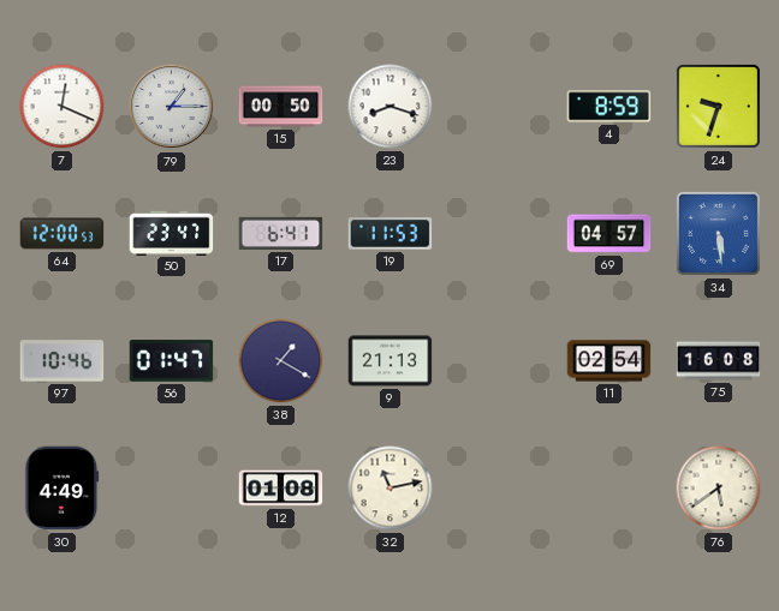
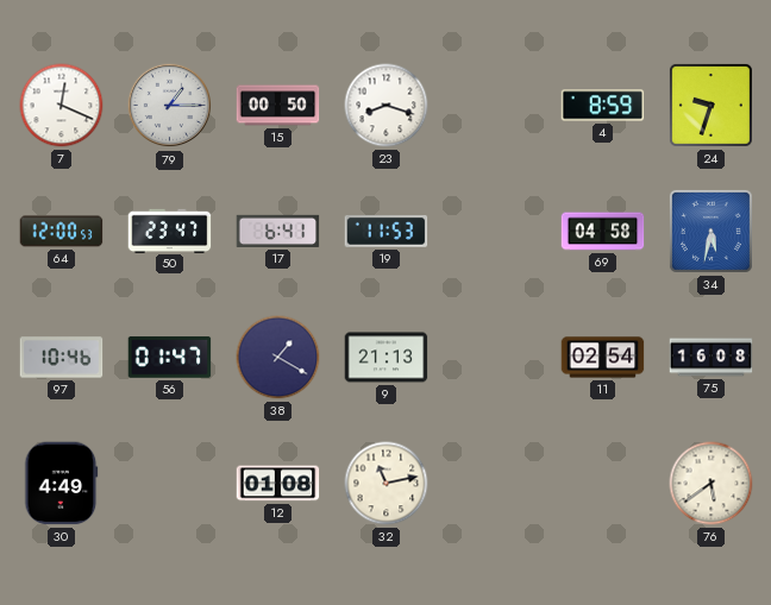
69: 04:57 -> 04:58 (603, 232)
34: 5:29 -> 5:32 (710, 231)
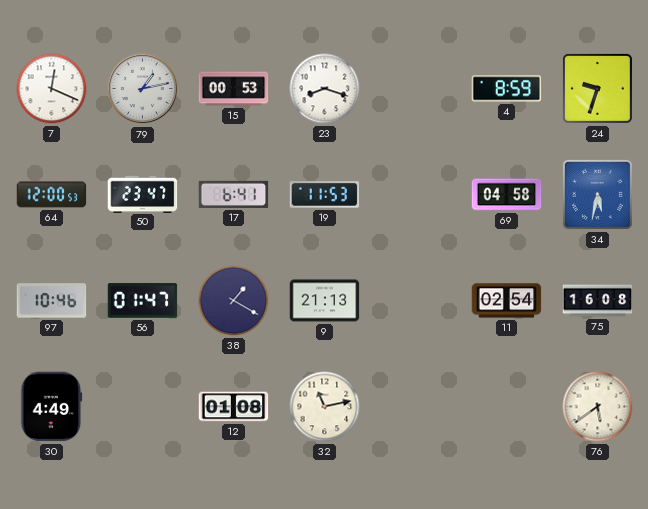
79: 1:15 -> 1:13 (143, 89)
15: 00:50 -> 00:53 (234, 89)
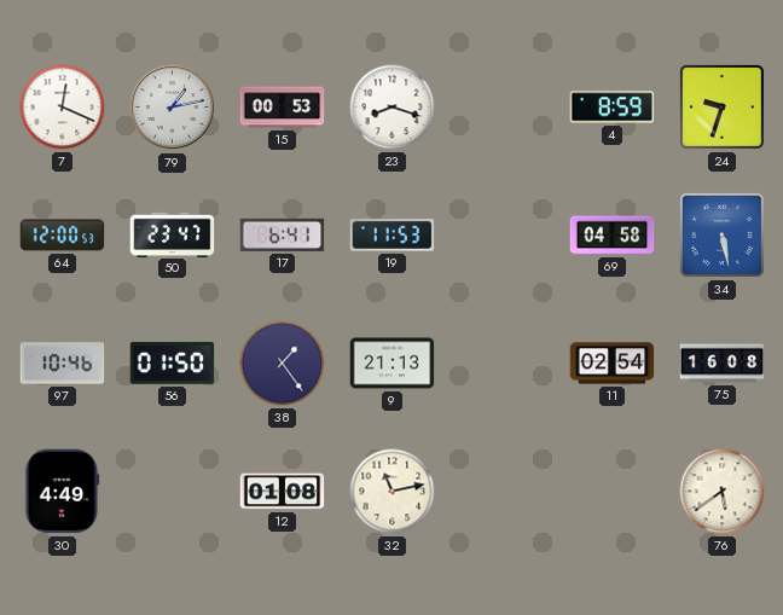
34: 5:32 -> 5:28 (721, 234)
56: 01:47 -> 01:50 (173, 364)
38: 1:20 -> 1:24 (283, 364)
